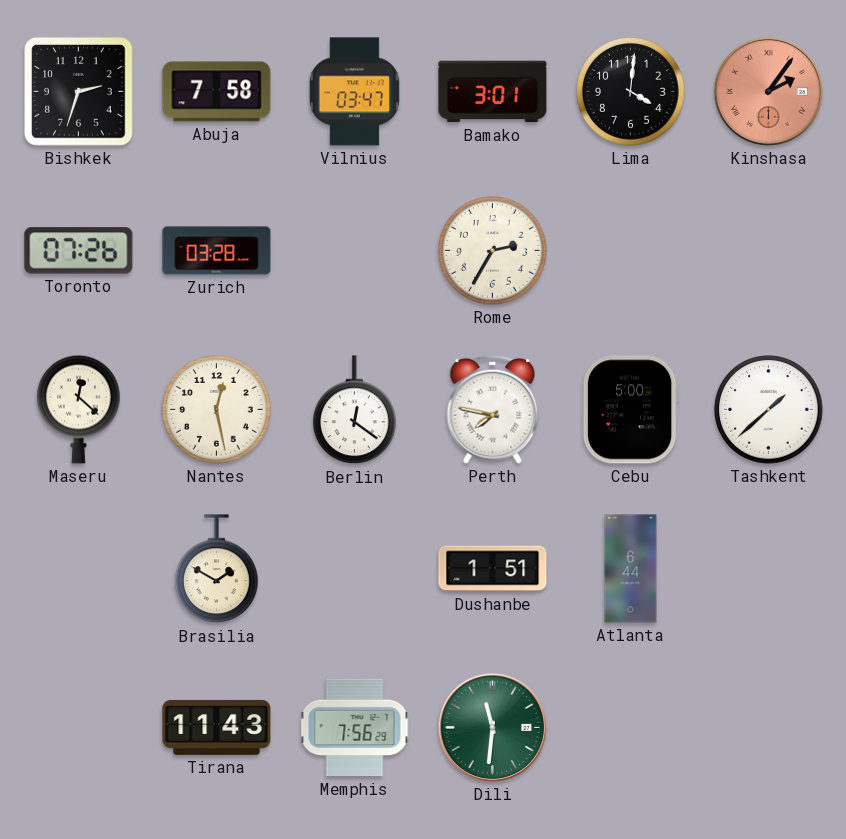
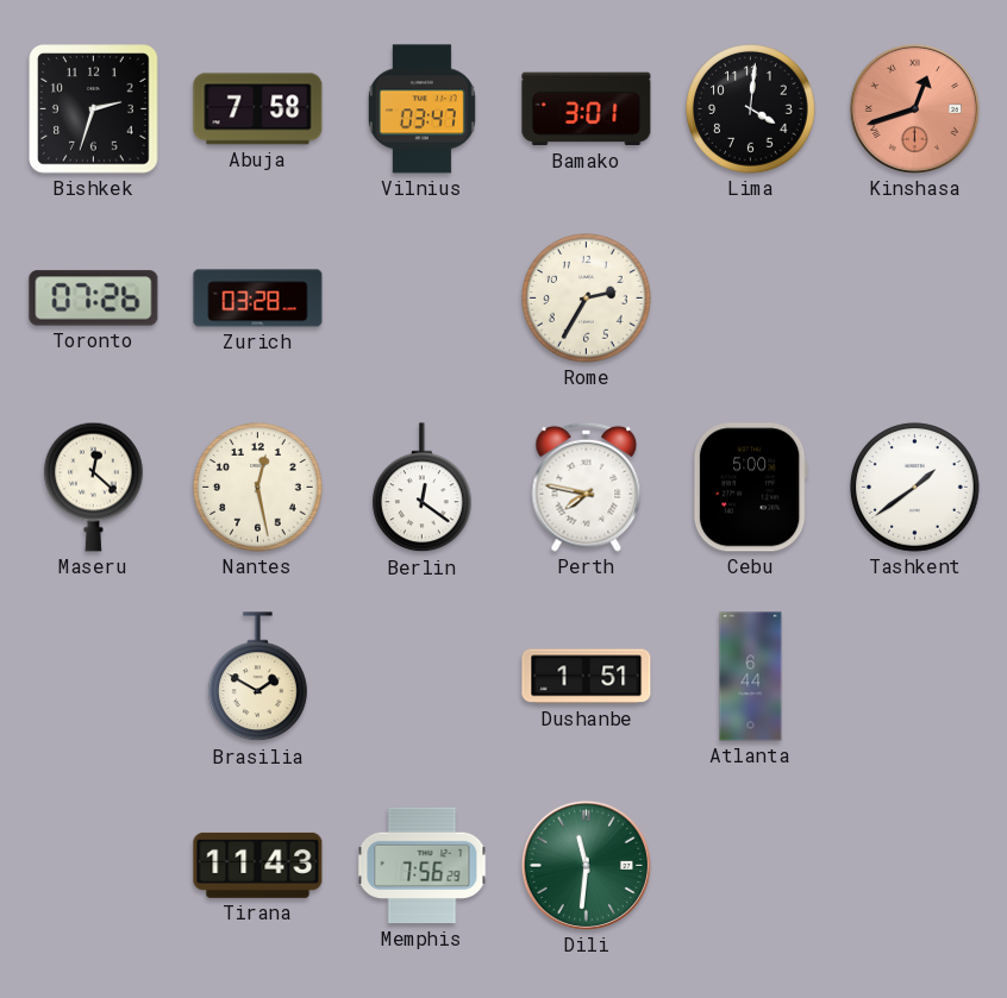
Kinshasa: 2:06 -> 12:42 (914, 108)
Tashkent: 1:38 -> 1:39 (915, 488)
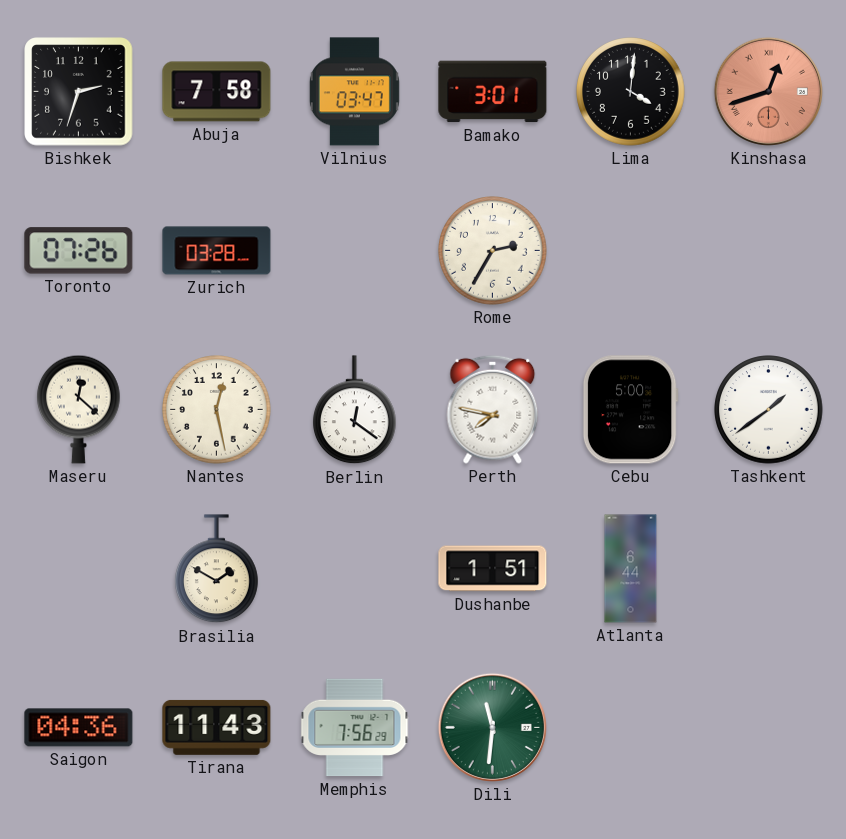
Saigon: none -> 04:36 (79, 728)
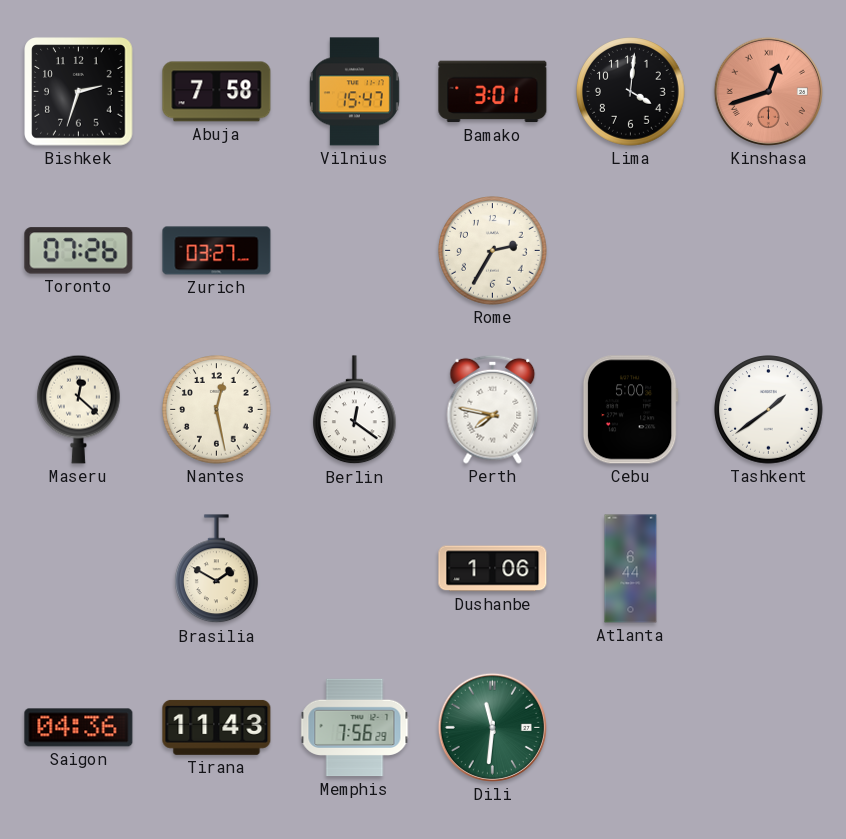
Vilnius: 03:47 -> 15:47 (354, 92)
Zurich: 03:28 -> 03:27 (217, 251)
Dushanbe: 1:51 -> 1:06 (493, 569)
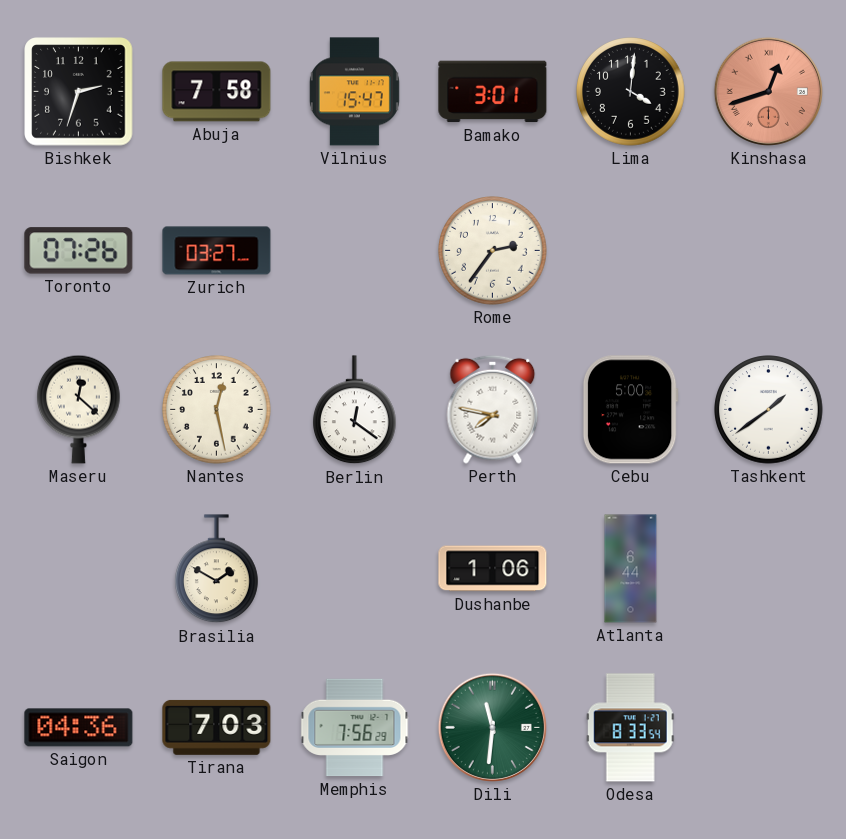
Rome: 2:35 -> 2:36 (493, 251)
Tirana: 11:43 -> 7:03 (217, 727)
Odesa: none -> 8:33 (630, 728)
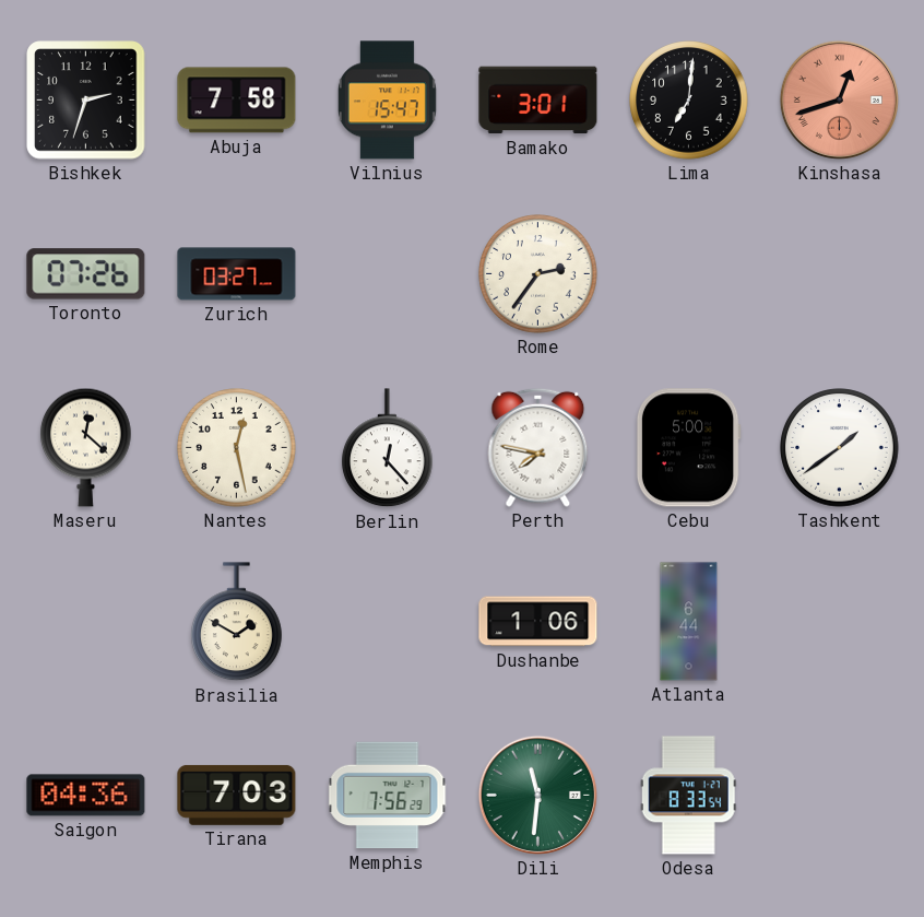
Lima: 4:01 -> 7:01 (689, 101)
Berlin: 12:21 -> 12:23 (388, 448)
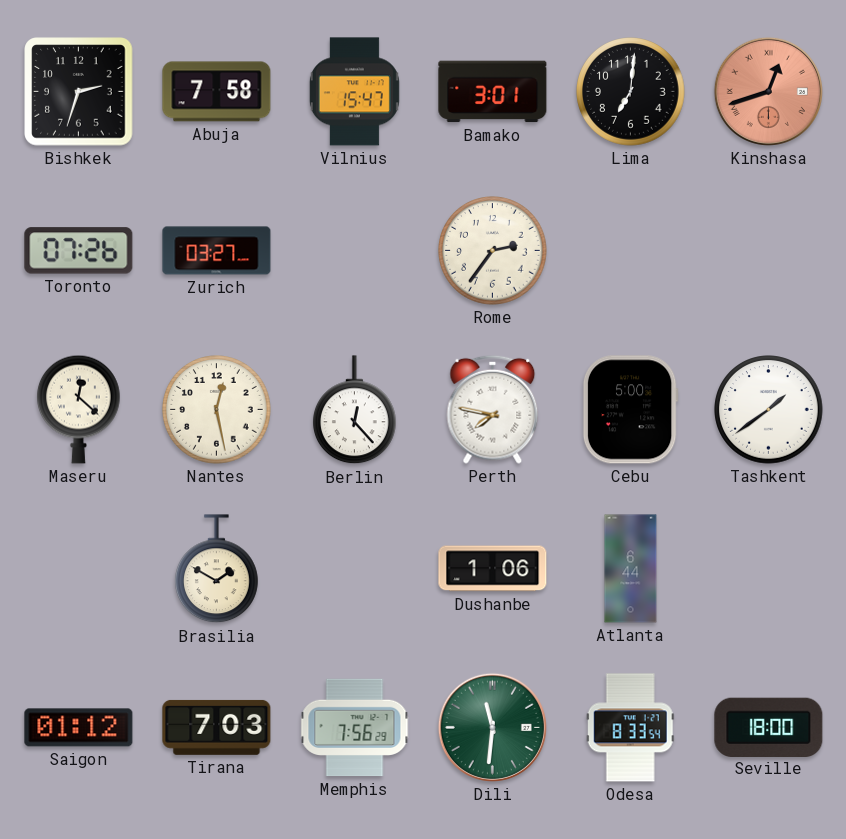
Saigon: 04:36 -> 01:12 (79, 728)
Seville: none -> 18:00 (769, 727)
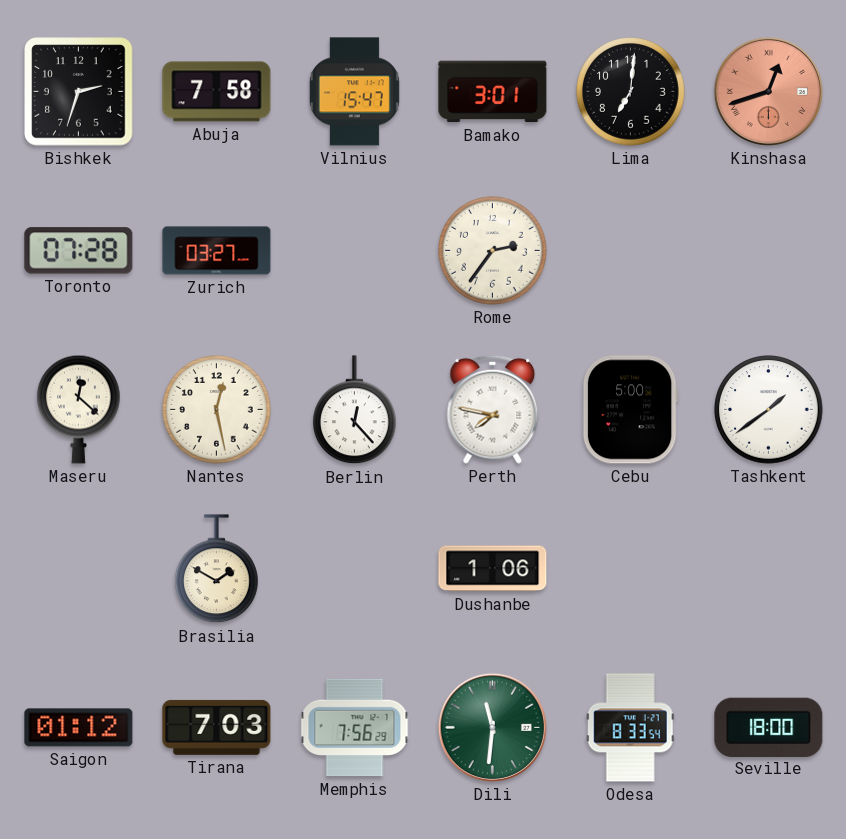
Toronto: 07:26 -> 07:28 (79, 251)
Atlanta: 6:44 -> none (631, 569)
